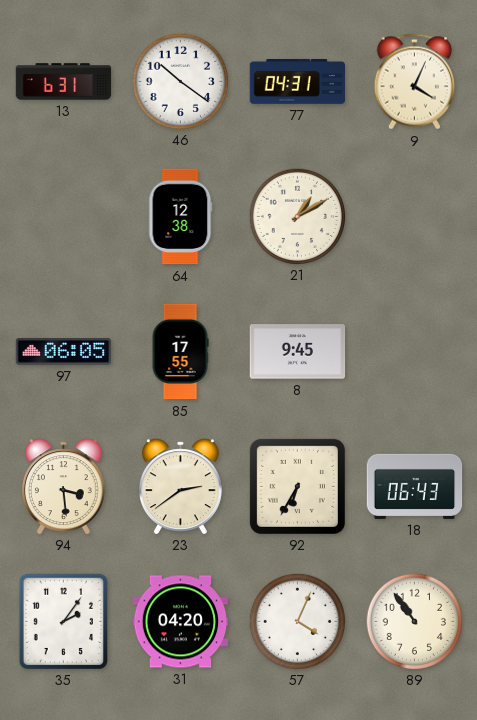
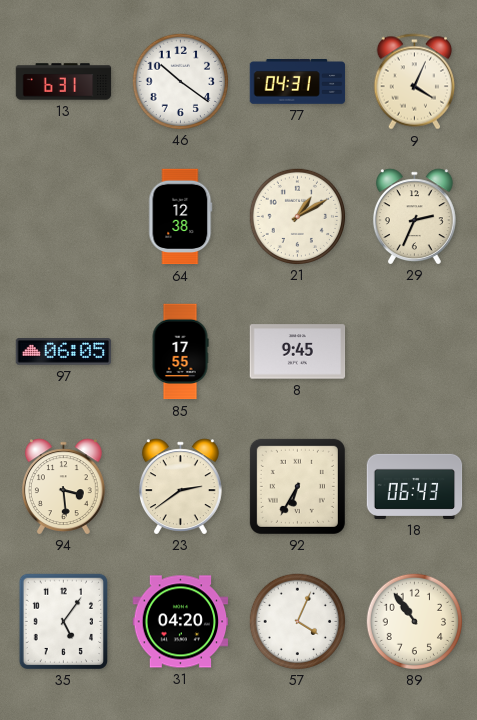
29: none -> 2:34 (414, 216)
35: 2:06 -> 5:06 (63, 621)
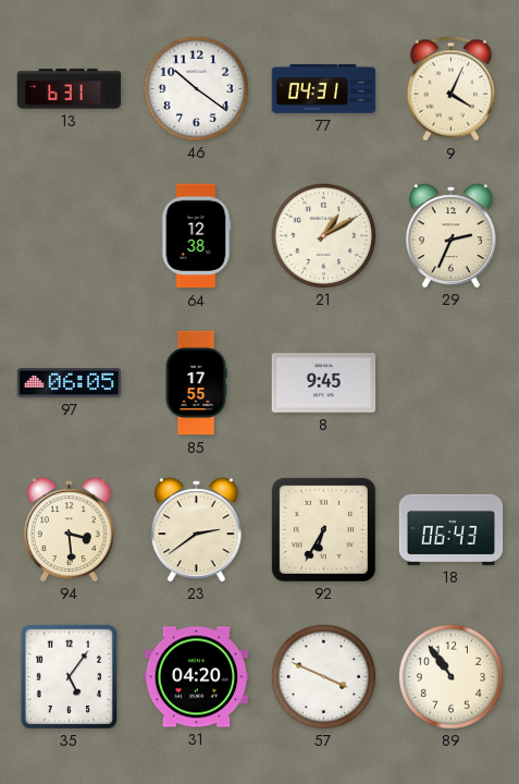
57: 4:04 -> 3:49 (323, 676)
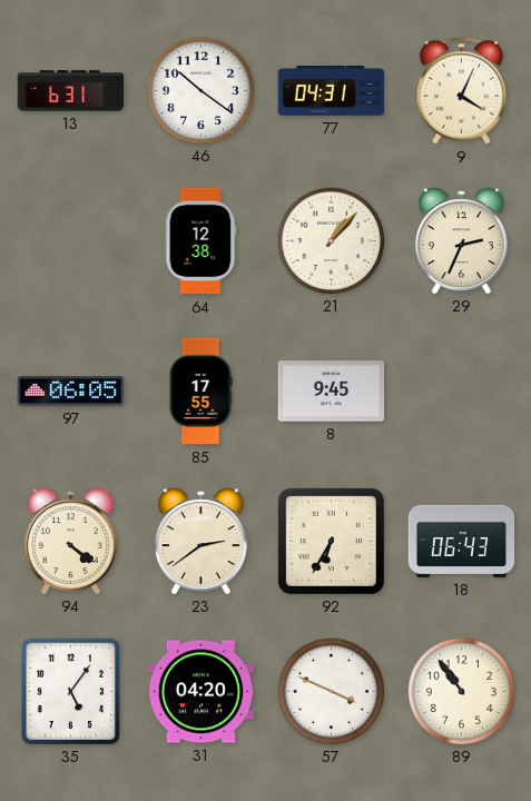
21: 1:10 -> 1:07 (331, 240)
94: 3:29 -> 4:21 (70, 541)
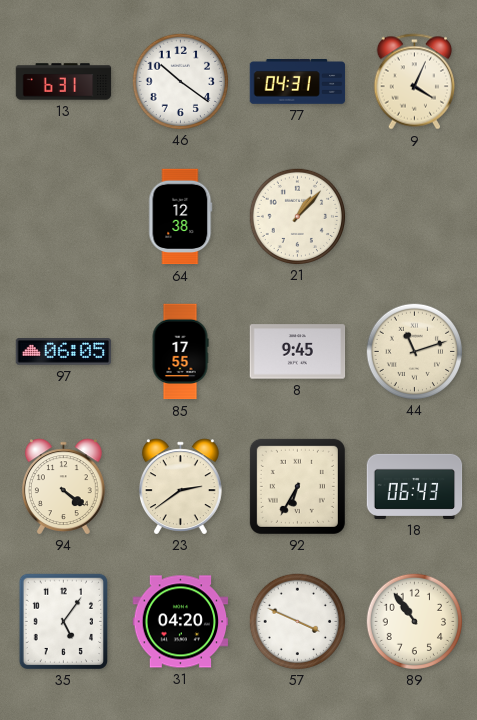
29: 2:34 -> none (461, 240)
44: none -> 11:12 (414, 351)
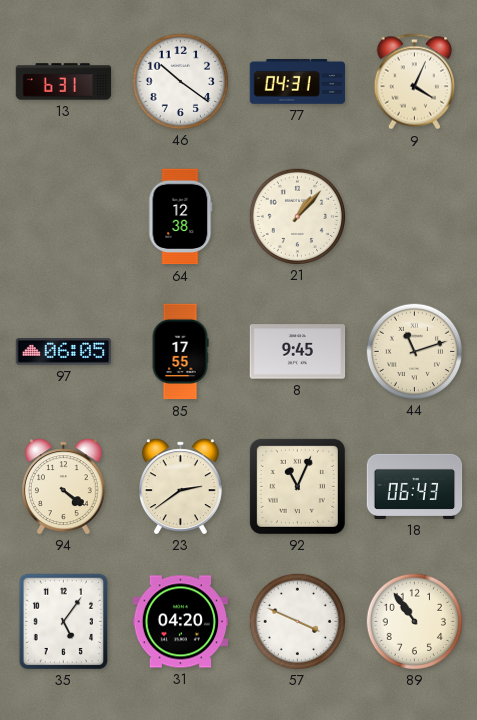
92: 6:35 -> 11:04 (297, 486)
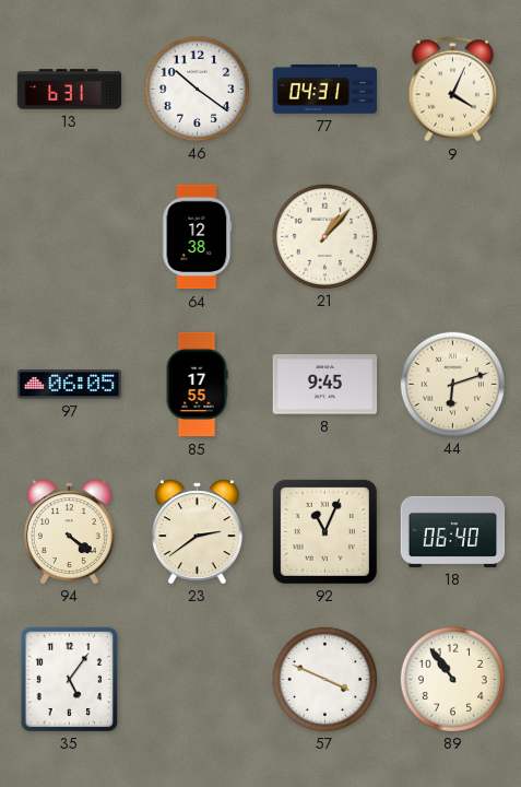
44: 11:12 -> 6:12 (452, 384)
18: 06:43 -> 06:40 (453, 531)
31: 04:20 -> none (181, 622)
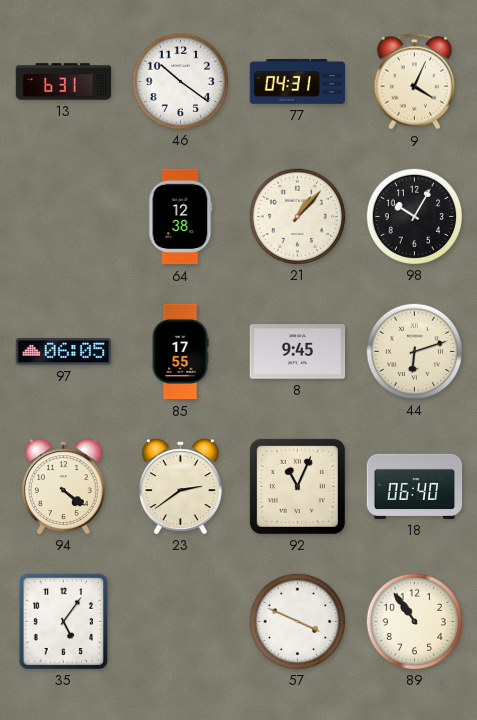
98: none -> 10:05 (414, 216)
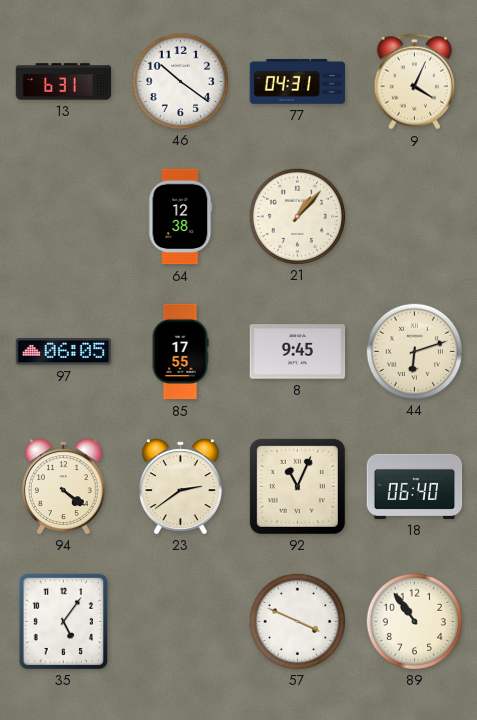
98: 10:05 -> none (414, 216)
